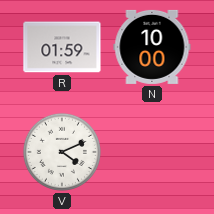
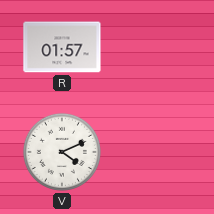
R: 01:59 -> 01:57 (62, 47)
N: 10:00 -> none (152, 47)
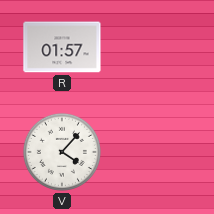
V: 4:11 -> 4:07 (62, 152)
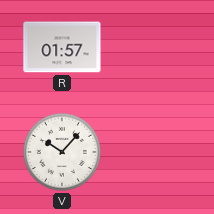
V: 4:07 -> 10:07 (62, 152)
